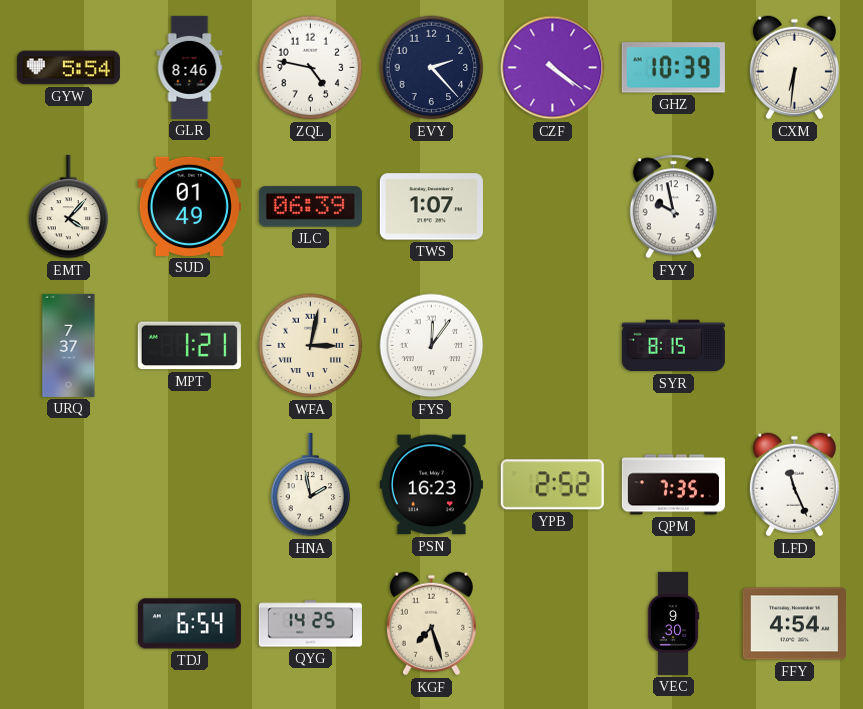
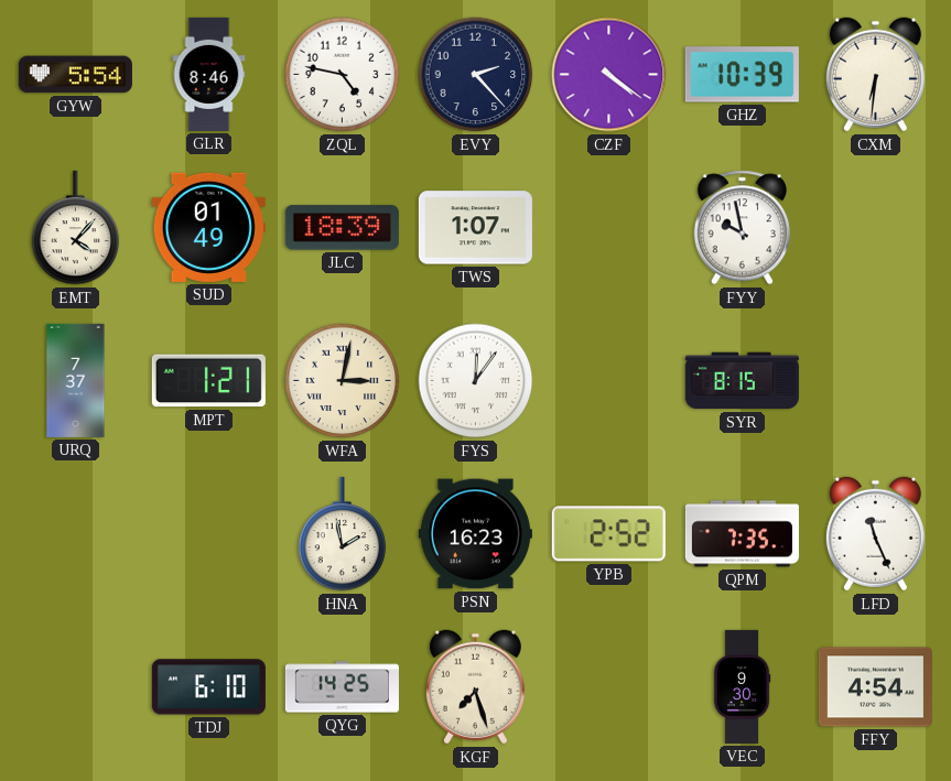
JLC: 06:39 -> 18:39 (342, 228)
TDJ: 6:54 -> 6:10 (208, 687)
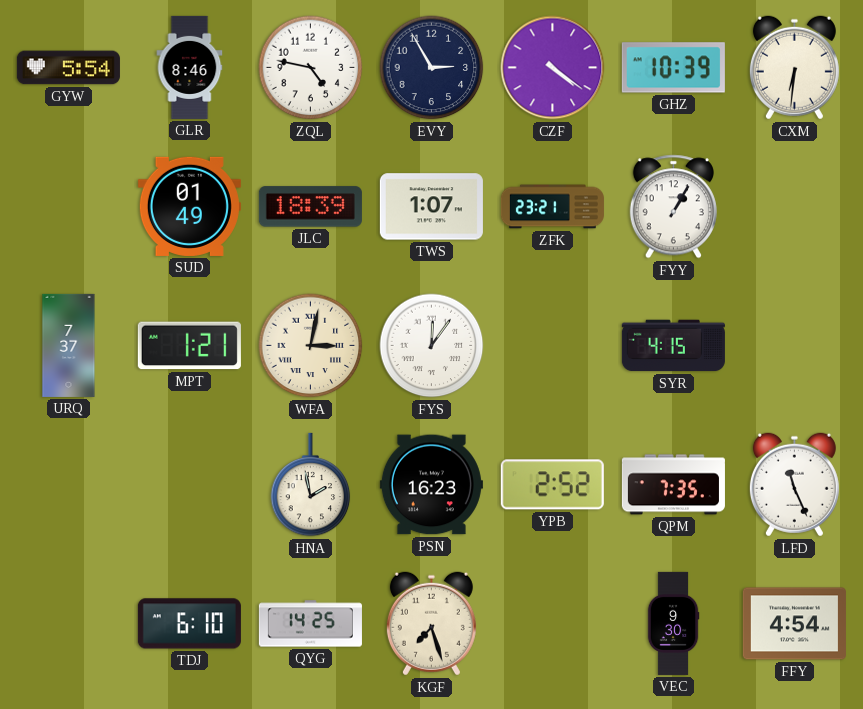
EVY: 2:23 -> 2:55 (432, 68)
EMT: 4:07 -> none (76, 228)
ZFK: none -> 23:21 (552, 207)
FYY: 9:58 -> 1:05 (673, 207)
SYR: 8:15 -> 4:15 (673, 346)
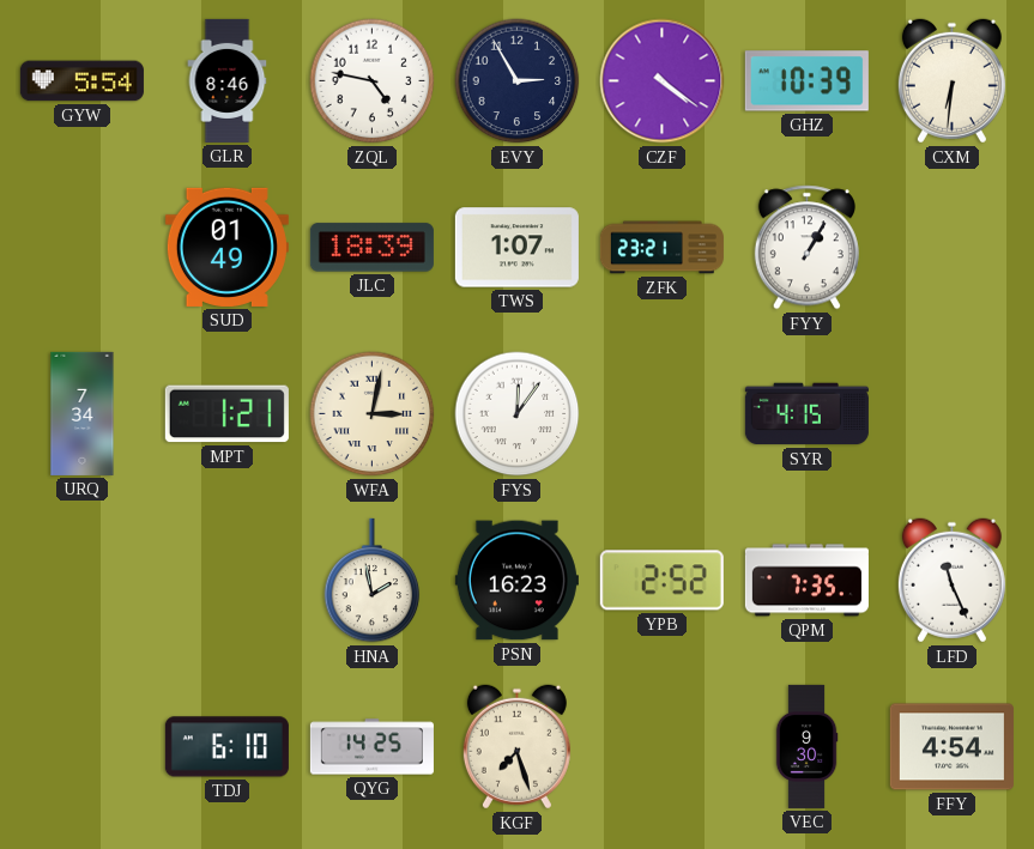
URQ: 7:37 -> 7:34 (83, 413)
